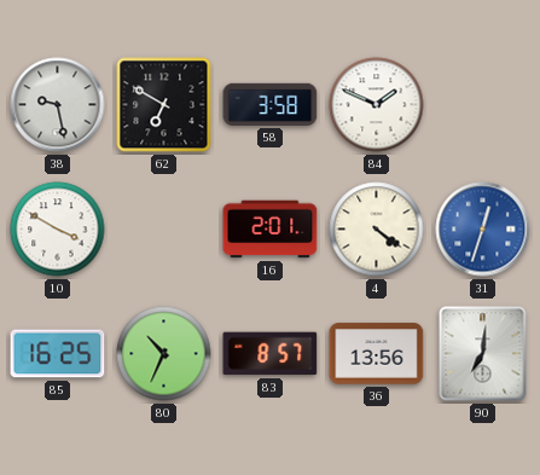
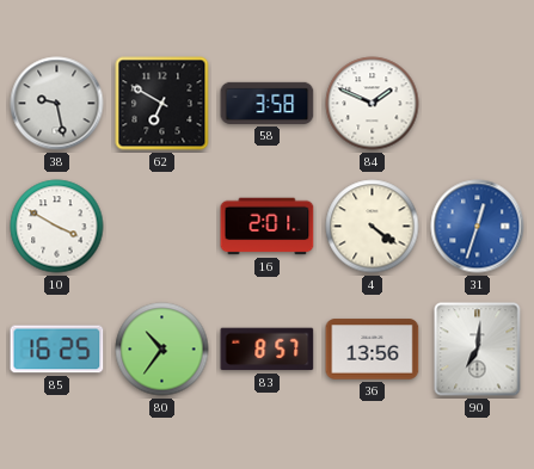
80: 10:34 -> 10:36 (162, 350)
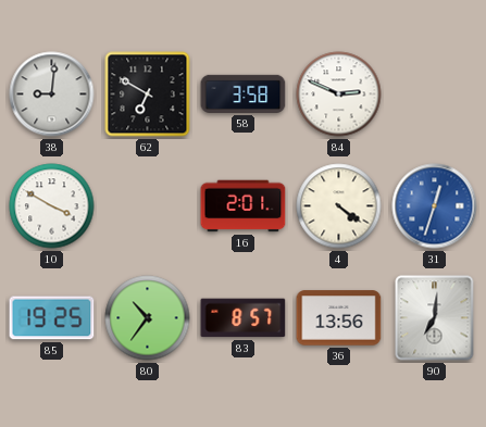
38: 9:28 -> 9:01 (52, 95)
84: 1:49 -> 2:49 (339, 95)
85: 16:25 -> 19:25 (52, 318)
